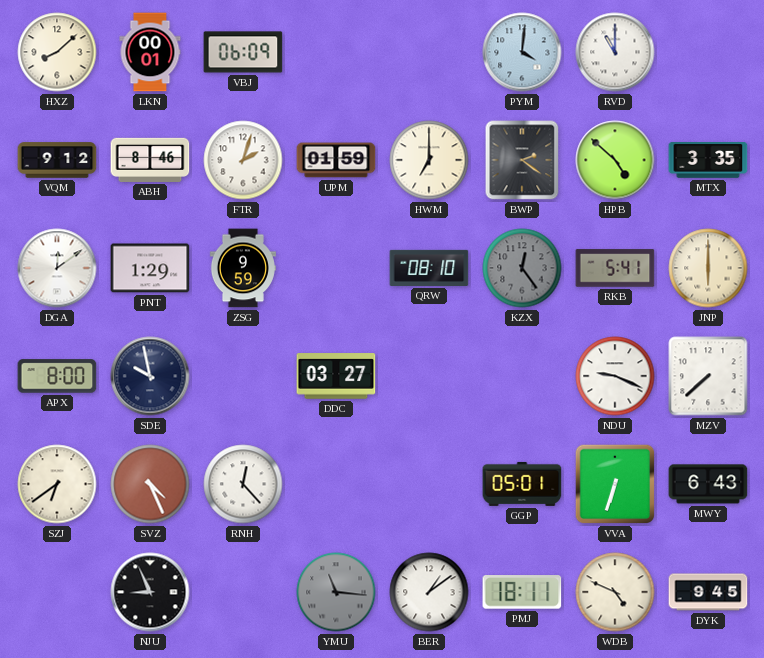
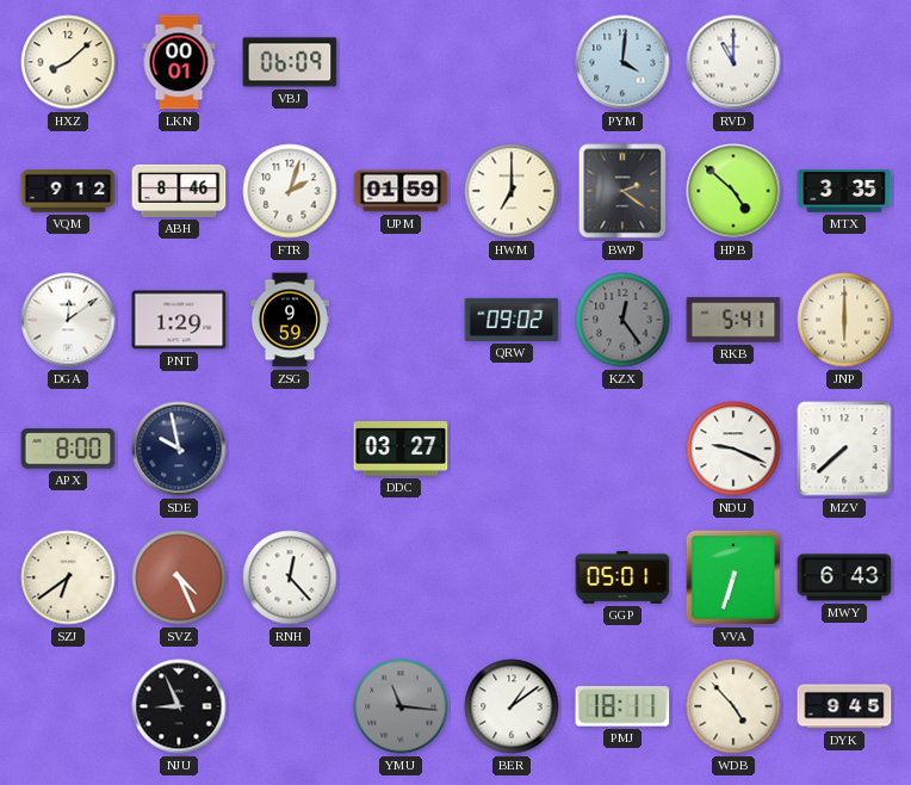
QRW: 08:10 -> 09:02 (512, 320)
WDB: 4:49 -> 4:53 (733, 706)
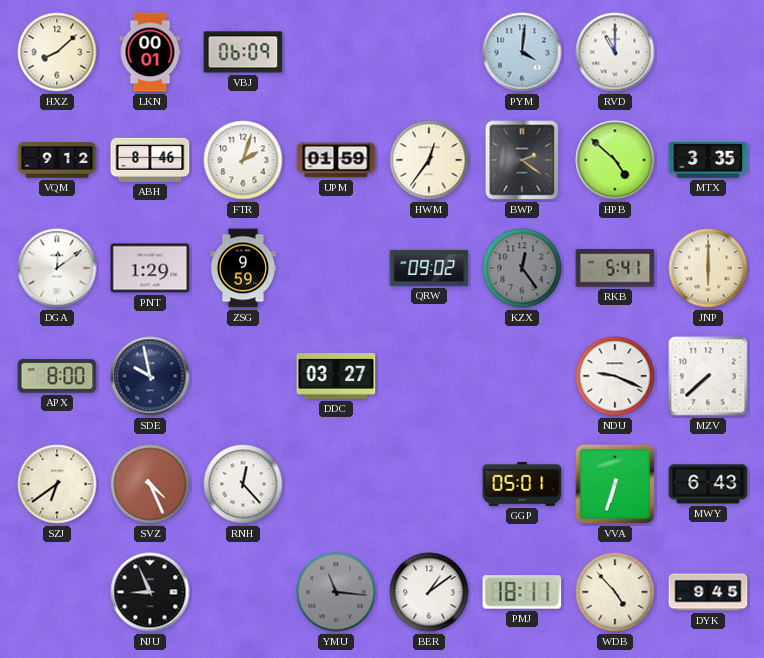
HWM: 7:00 -> 12:36 (429, 160)
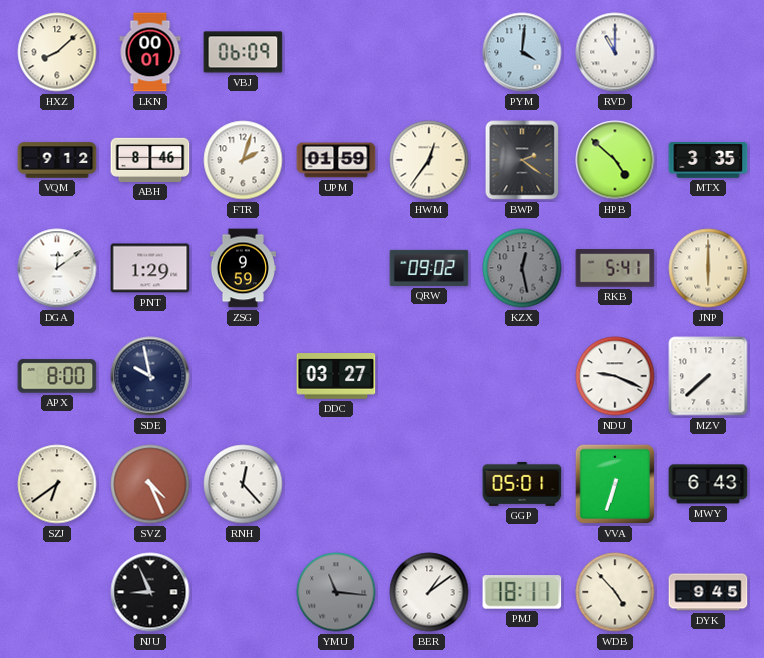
KZX: 12:24 -> 12:28 (522, 268)
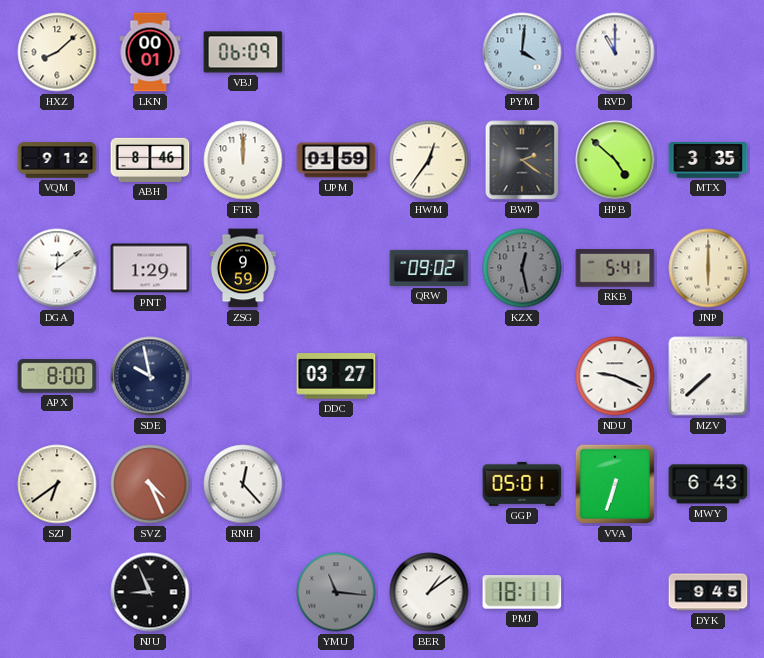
FTR: 2:03 -> 12:00 (243, 160)
WDB: 4:53 -> none (615, 592)
